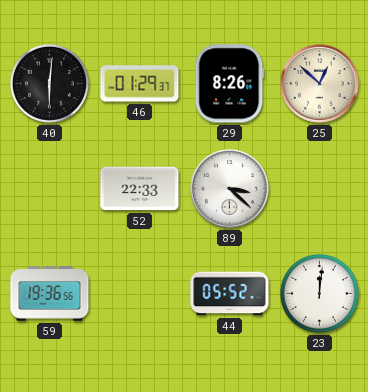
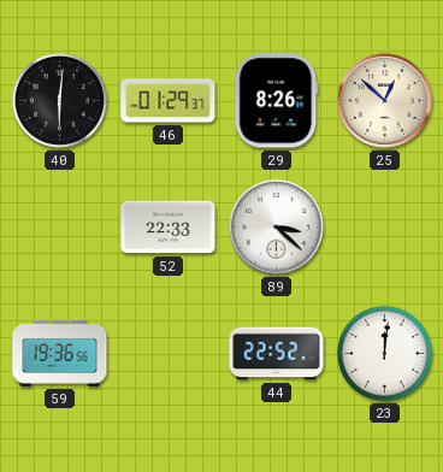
44: 05:52 -> 22:52 (277, 354)
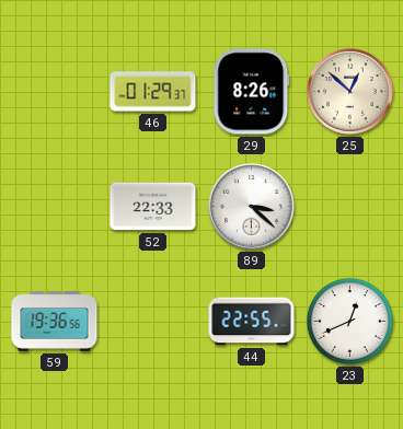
40: 6:01 -> none (59, 100)
44: 22:52 -> 22:55 (252, 322)
23: 12:01 -> 12:41 (349, 321)
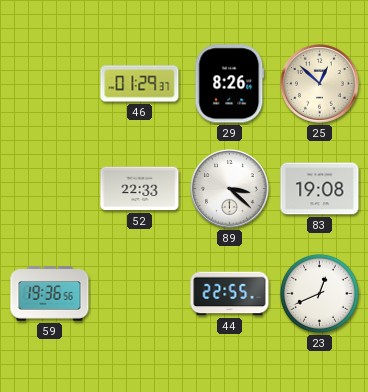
83: none -> 19:08 (320, 189)
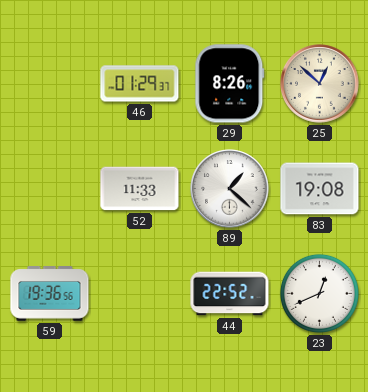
52: 22:33 -> 11:33 (140, 189)
89: 3:22 -> 1:22 (230, 189)
44: 22:55 -> 22:52 (230, 294)
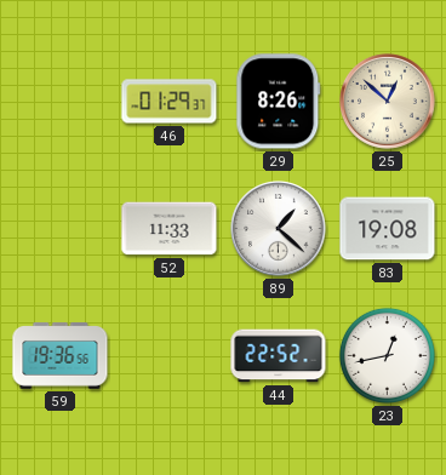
23: 12:41 -> 12:43 (387, 355)
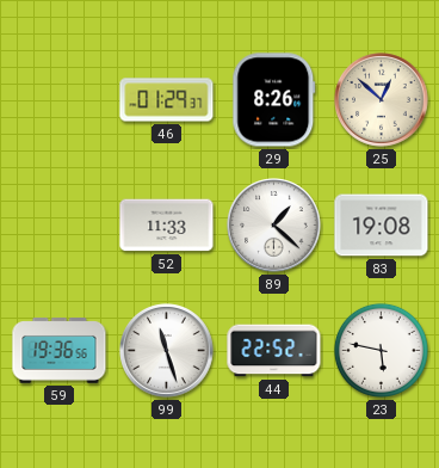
99: none -> 11:27 (167, 351)
23: 12:43 -> 5:47 (381, 350)
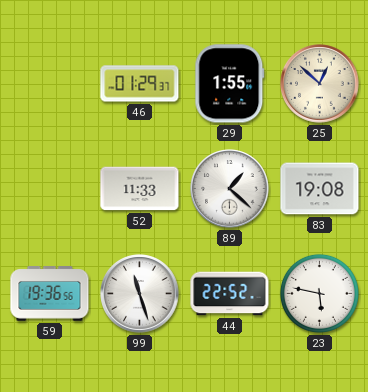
29: 8:26 -> 1:55 (230, 84)
